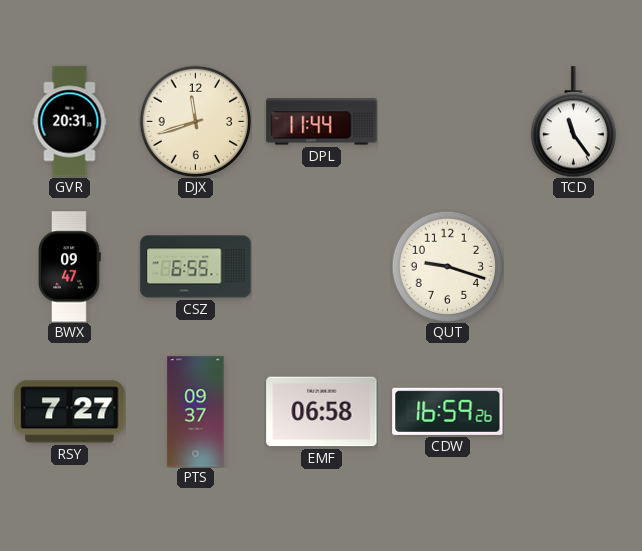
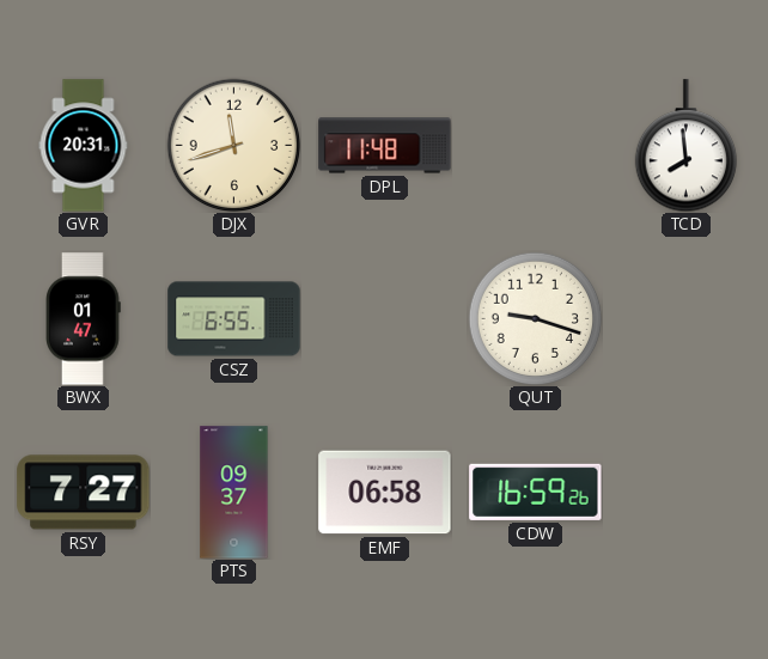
DPL: 11:44 -> 11:48 (385, 146)
TCD: 11:24 -> 7:59 (685, 146)
BWX: 09:47 -> 01:47 (84, 319)
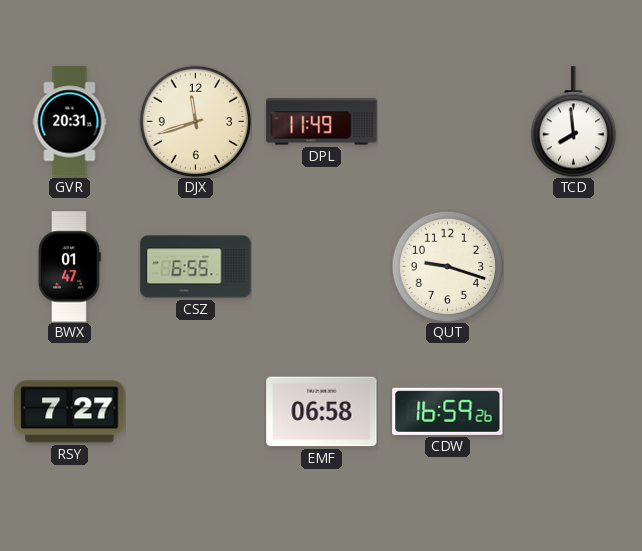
DPL: 11:48 -> 11:49 (322, 122)
PTS: 09:37 -> none (234, 493)
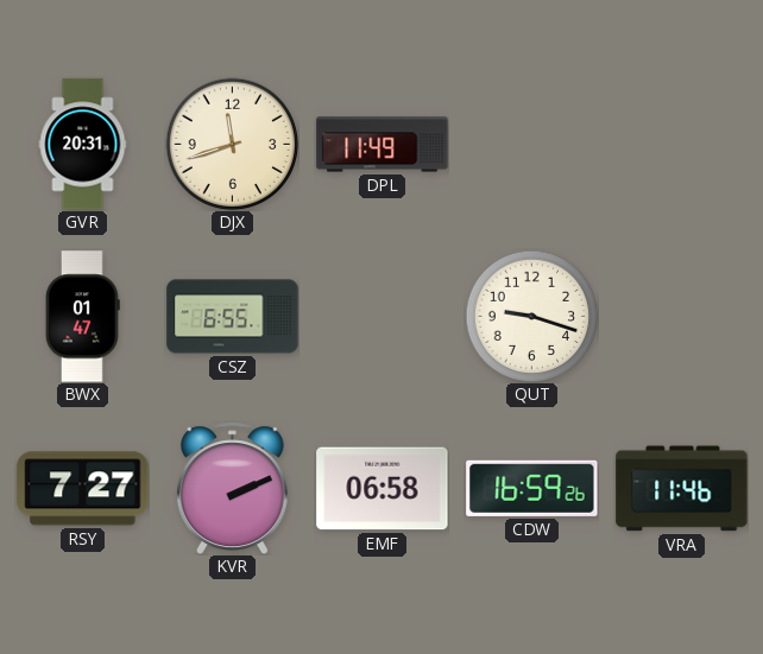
TCD: 7:59 -> none (573, 122)
KVR: none -> 2:11 (232, 488)
VRA: none -> 11:46 (682, 489)
